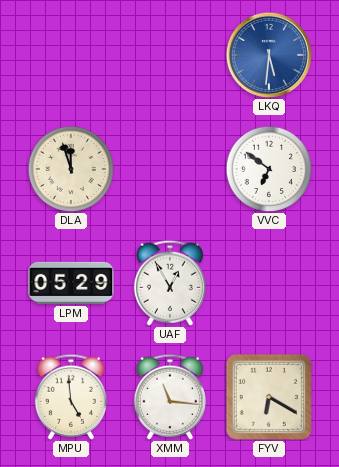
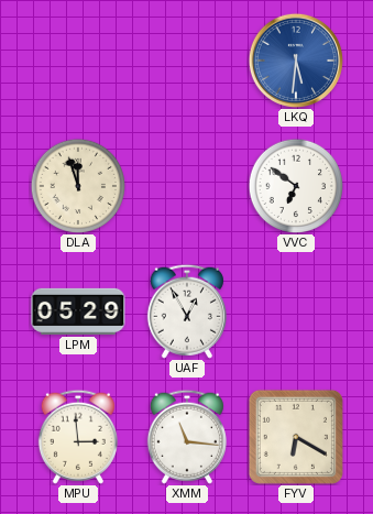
MPU: 4:59 -> 2:59 (78, 437)
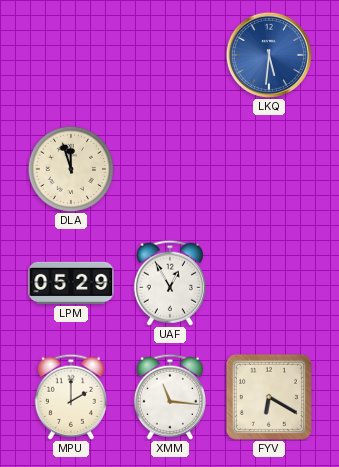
VVC: 6:51 -> none (295, 185)
MPU: 2:59 -> 2:00 (71, 397)
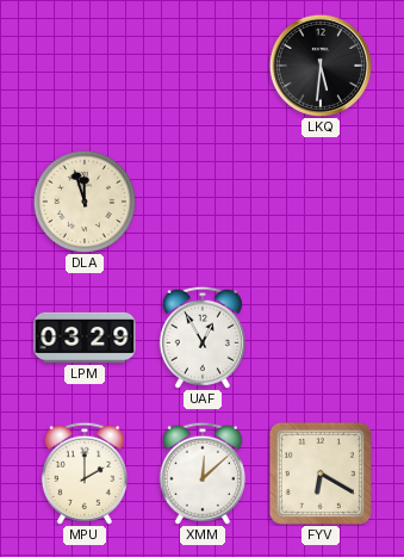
LKQ dial: blue -> black (321, 66)
LPM: 05:29 -> 03:29 (85, 338)
XMM: 11:16 -> 12:08 (203, 474)
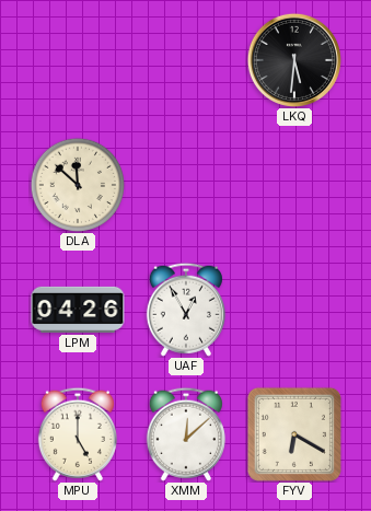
DLA: 11:57 -> 11:52 (77, 184)
LPM: 03:29 -> 04:26 (78, 310)
MPU: 2:00 -> 5:00 (78, 434)
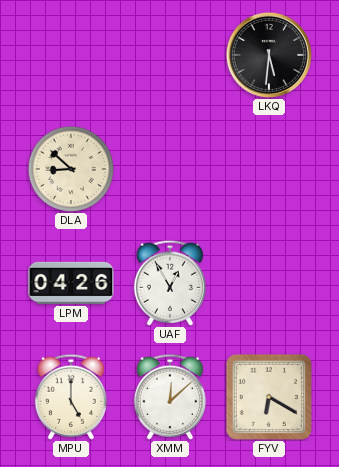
DLA: 11:52 -> 8:52 (70, 168)
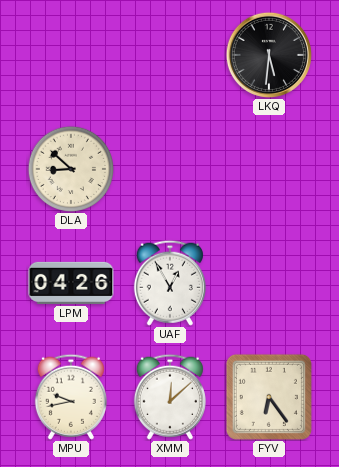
MPU: 5:00 -> 9:43 (71, 397)
FYV: 6:20 -> 6:24 (269, 397)
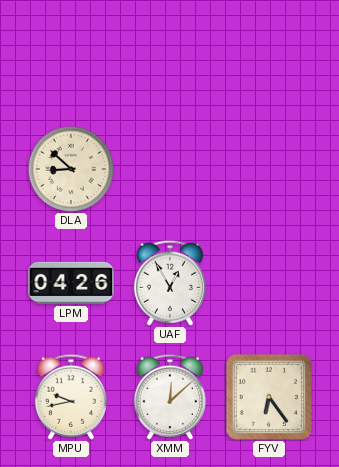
LKQ: 5:31 -> none (269, 55)
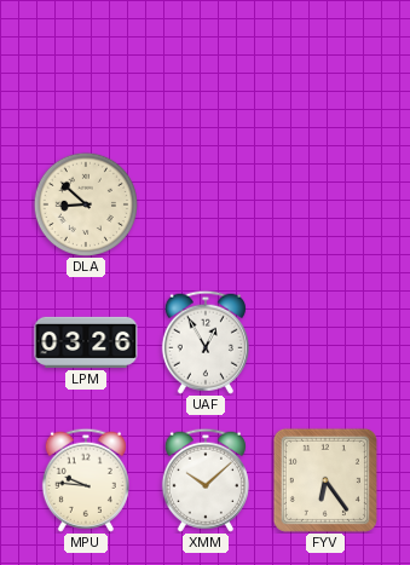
LPM: 04:26 -> 03:26 (86, 342)
MPU: 9:43 -> 9:46 (86, 480)
XMM: 12:08 -> 10:08 (206, 480)
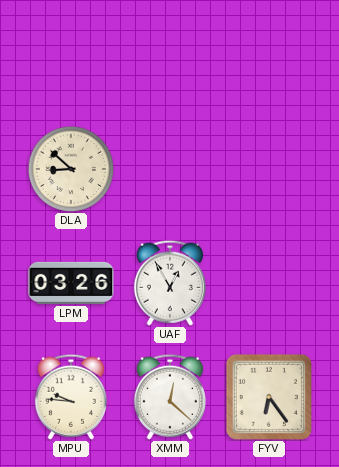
XMM: 10:08 -> 12:22 (170, 397)
